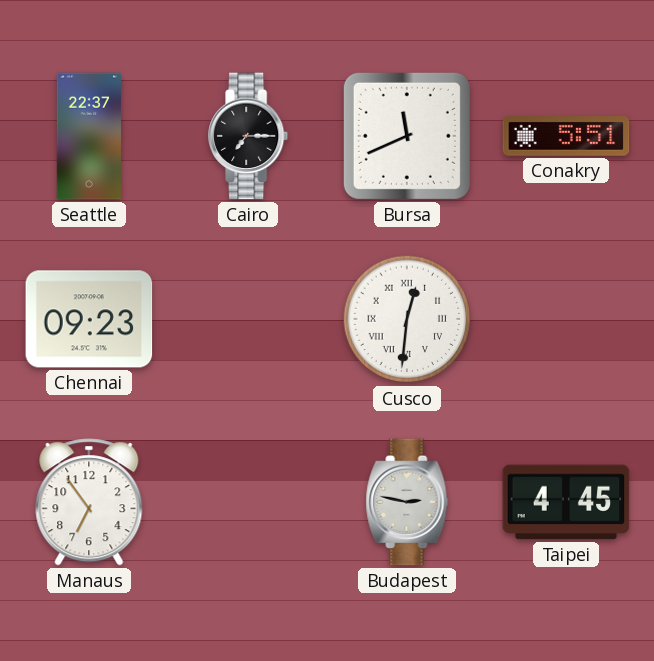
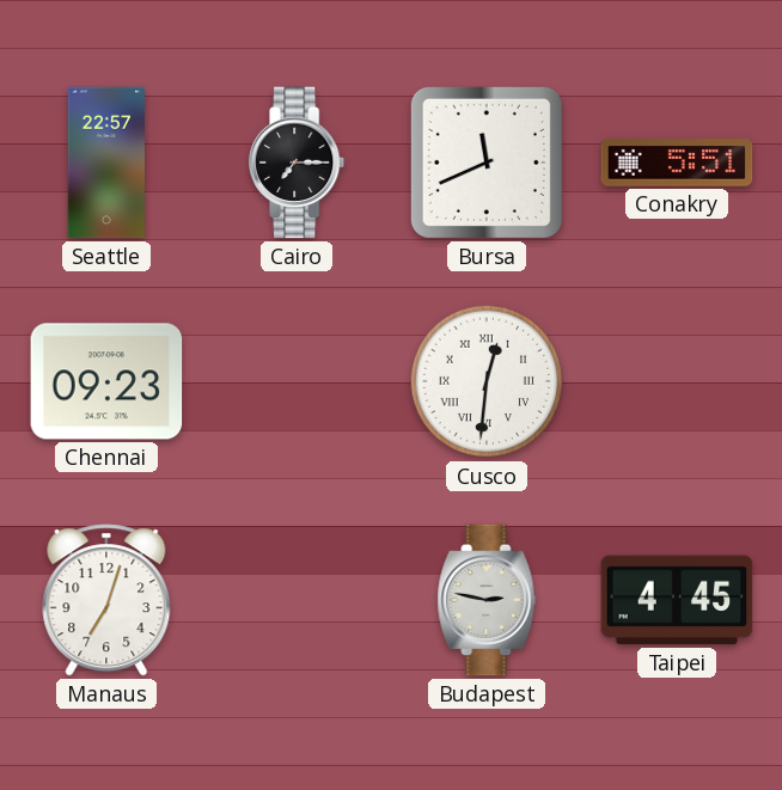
Seattle: 22:37 -> 22:57 (105, 163)
Manaus: 6:54 -> 7:03 (106, 600)
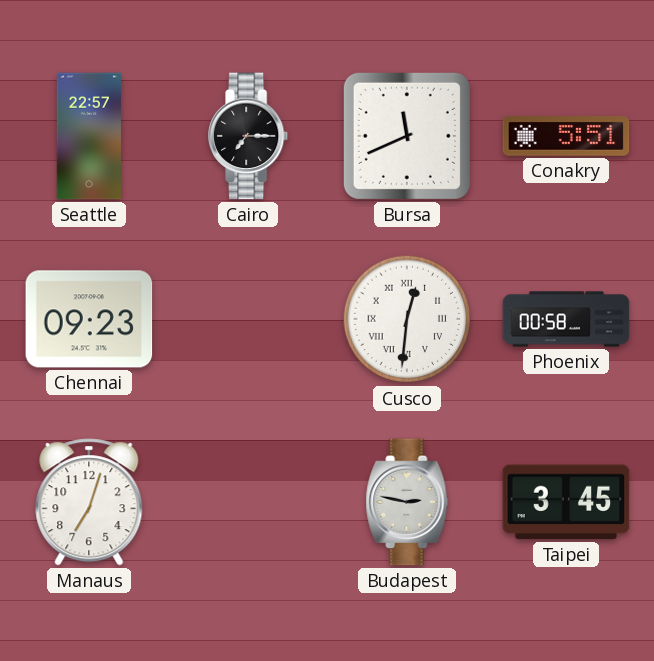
Phoenix: none -> 00:58 (566, 319)
Taipei: 4:45 -> 3:45 (566, 502)
